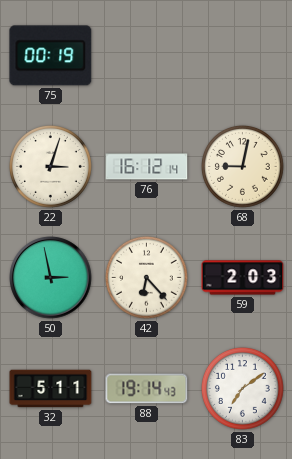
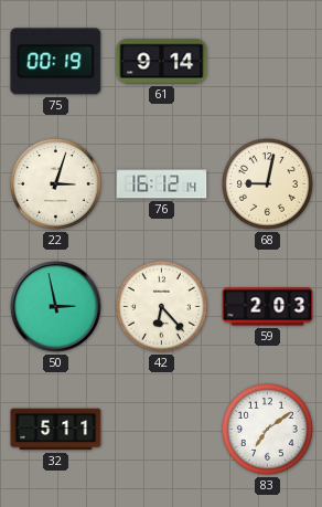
61: none -> 9:14 (162, 62)
88: 19:14 -> none (147, 389)
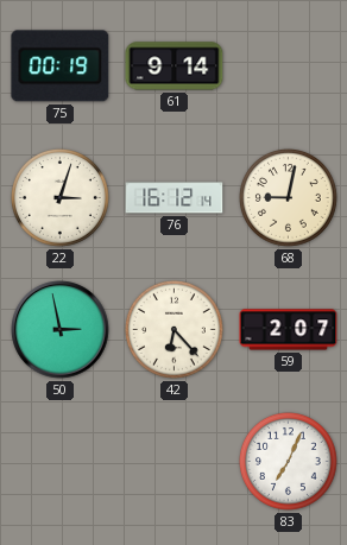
59: 2:03 -> 2:07 (289, 330)
32: 5:11 -> none (56, 430)
83: 7:09 -> 7:04 (288, 461)
